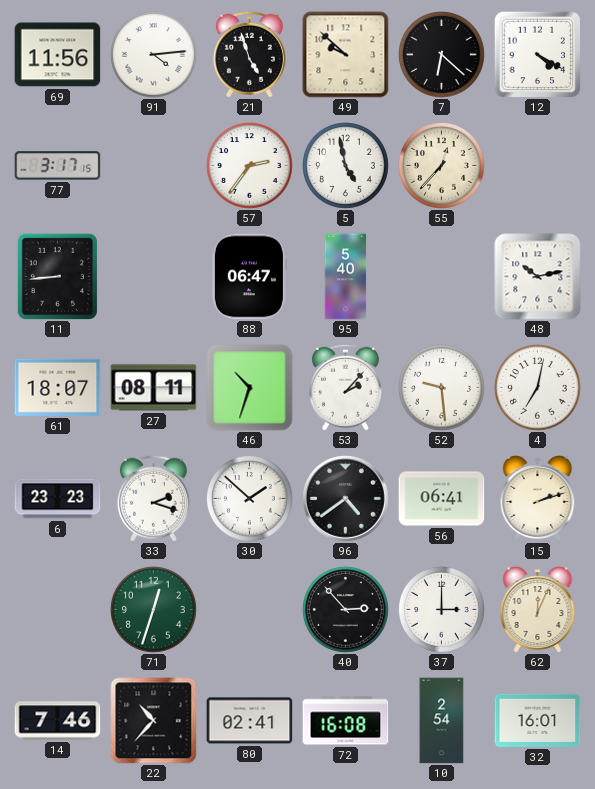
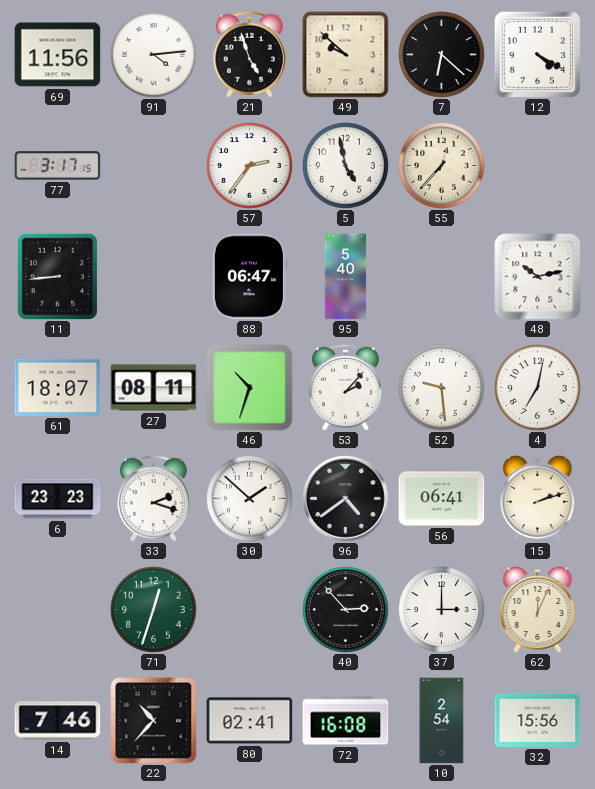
32: 16:01 -> 15:56 (538, 720)
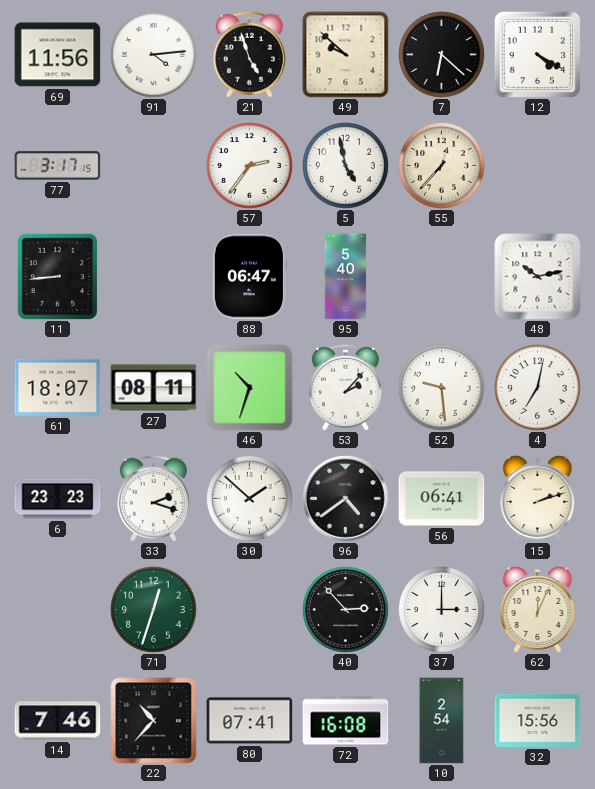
80: 02:41 -> 07:41 (250, 721)
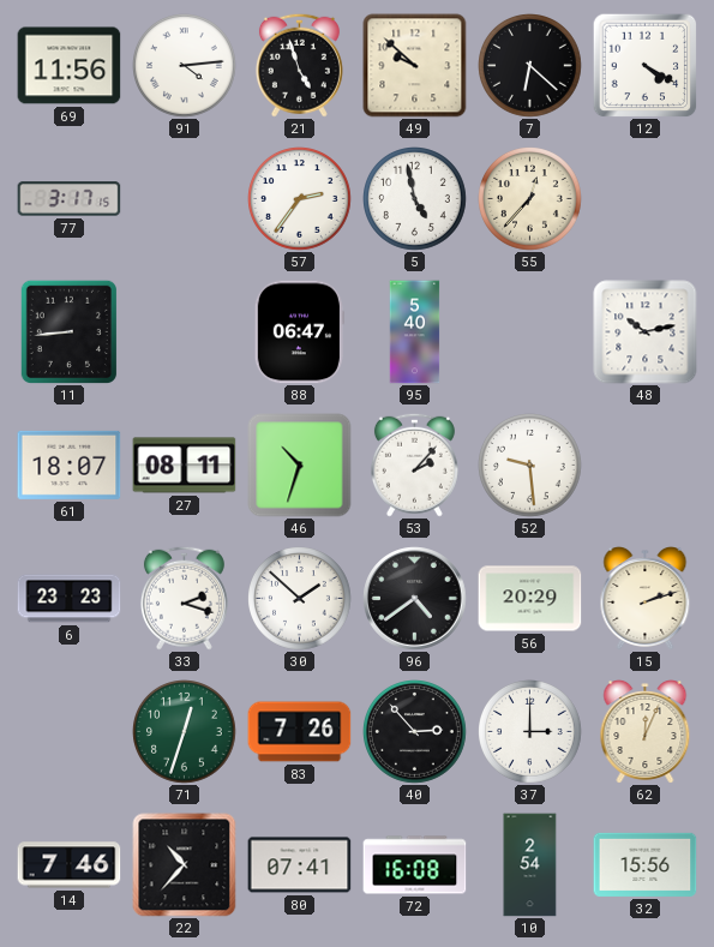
4: 7:02 -> none (538, 388)
56: 06:41 -> 20:29 (530, 599)
83: none -> 7:26 (300, 732)
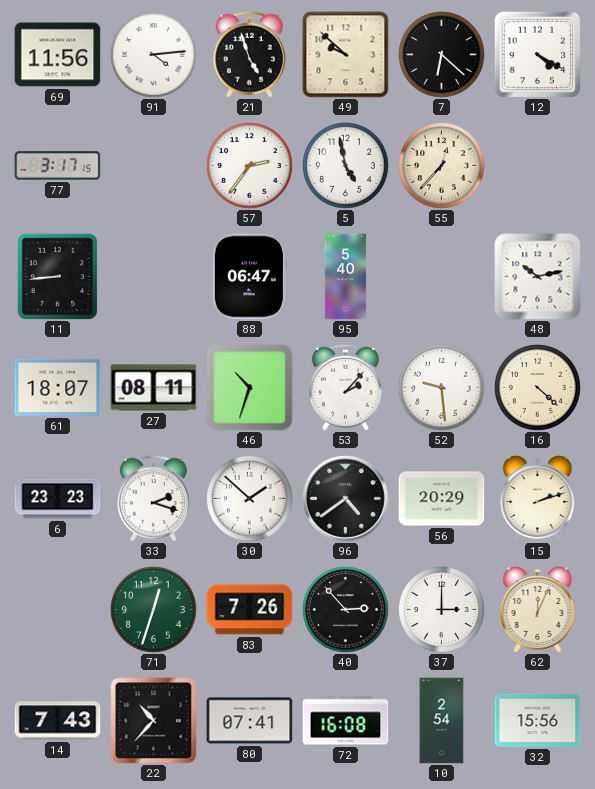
16: none -> 4:22 (538, 388)
14: 7:46 -> 7:43 (58, 721)
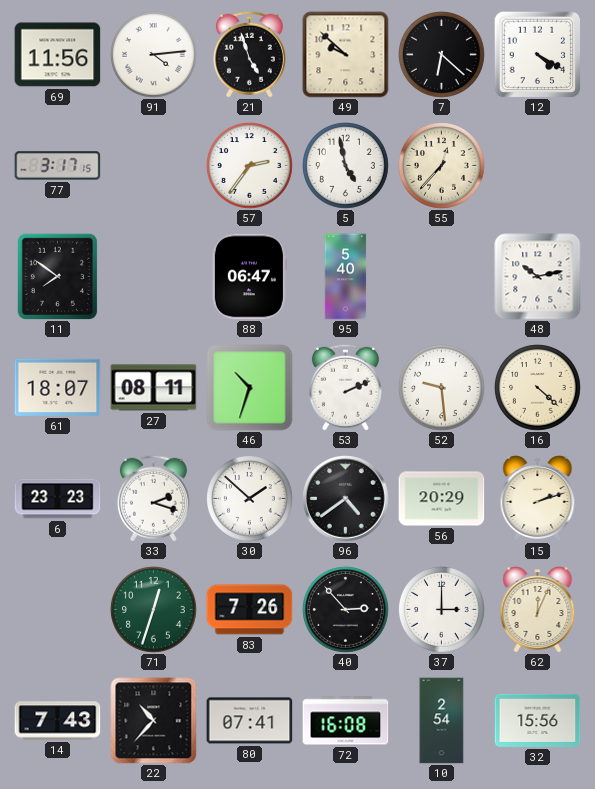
11: 8:44 -> 7:51 (57, 276)
53: 2:07 -> 2:11 (345, 387)
